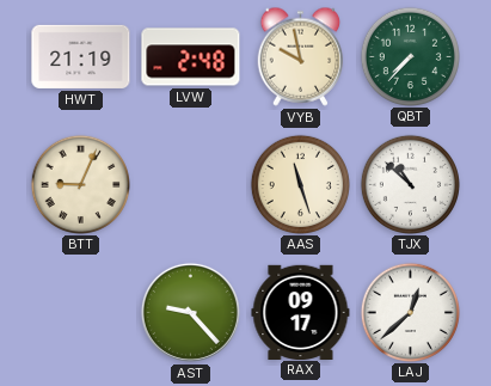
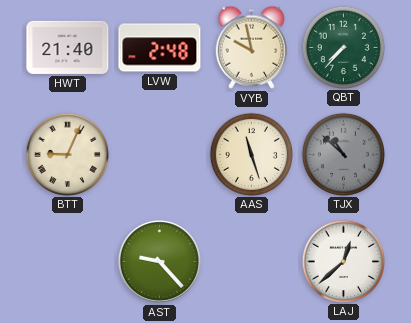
HWT: 21:19 -> 21:40 (68, 47)
TJX dial: white -> grey (343, 154)
RAX: 09:17 -> none (301, 312)
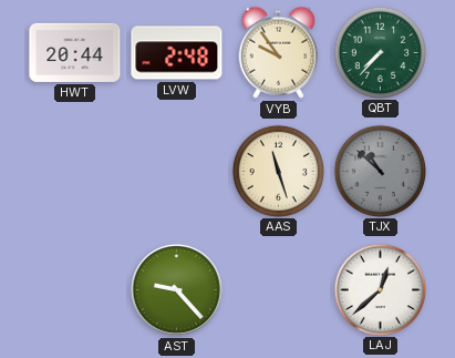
HWT: 21:40 -> 20:44 (75, 52)
VYB: 9:58 -> 9:54 (279, 52)
BTT: 9:04 -> none (67, 154)
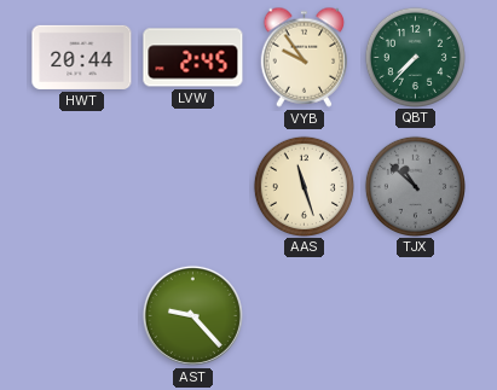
LVW: 2:48 -> 2:45 (193, 58)
LAJ: 12:38 -> none (380, 289)
